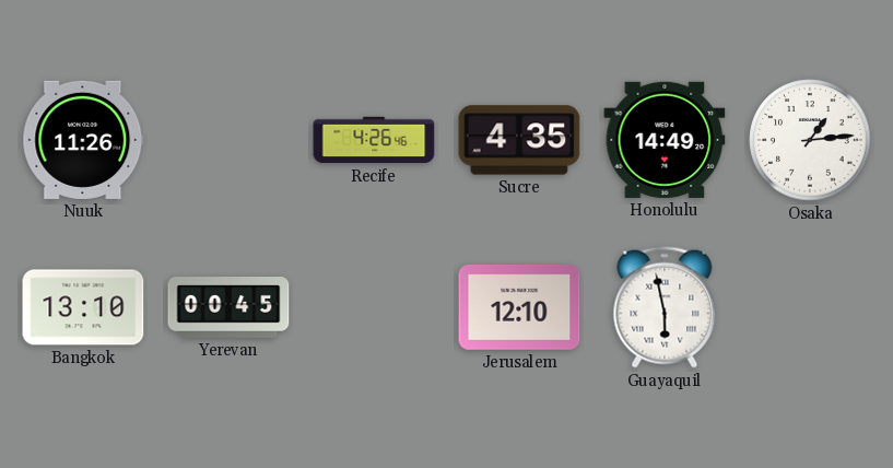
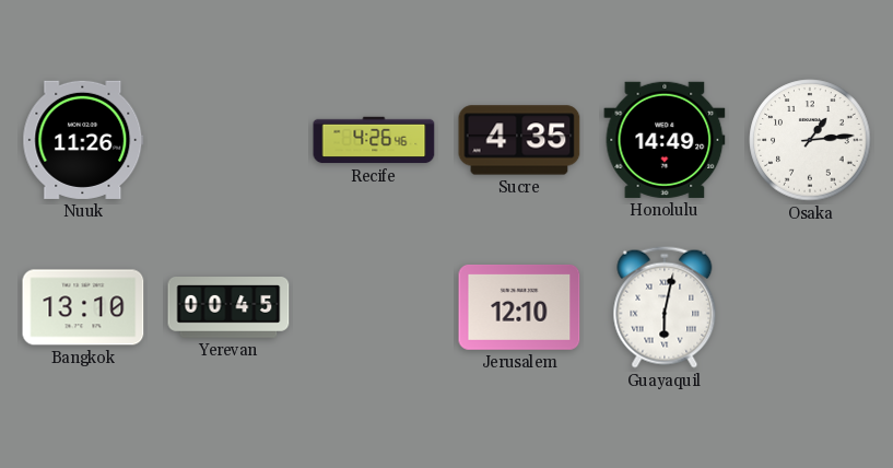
Guayaquil: 5:58 -> 6:02 (665, 307)
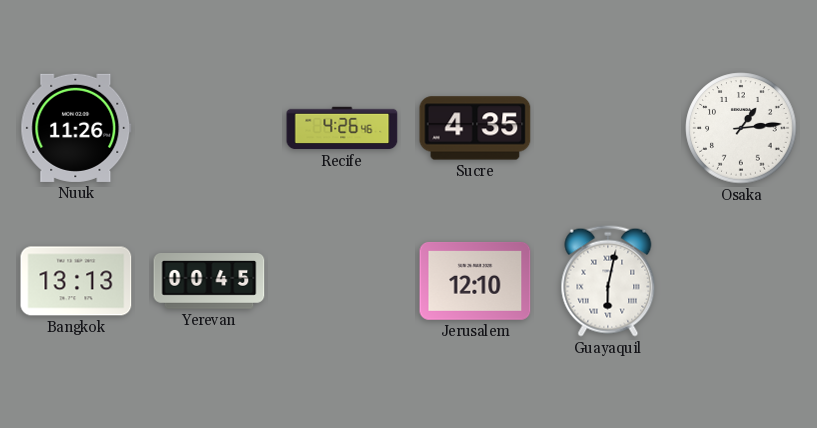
Honolulu: 14:49 -> none (665, 140)
Bangkok: 13:10 -> 13:13 (76, 281)
